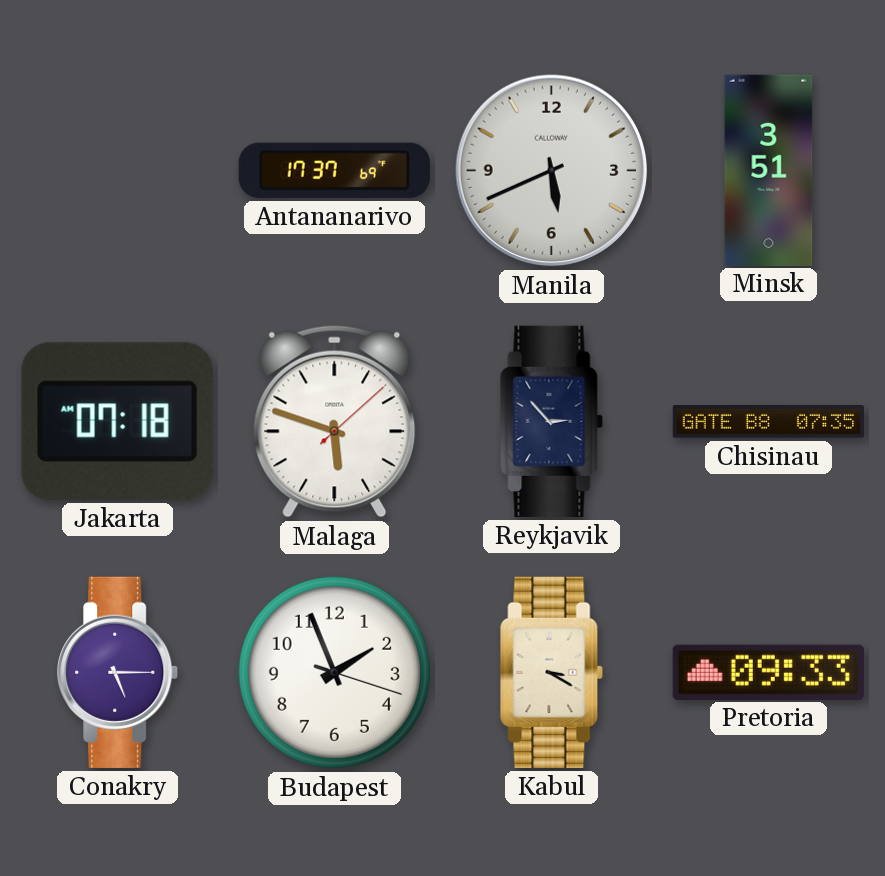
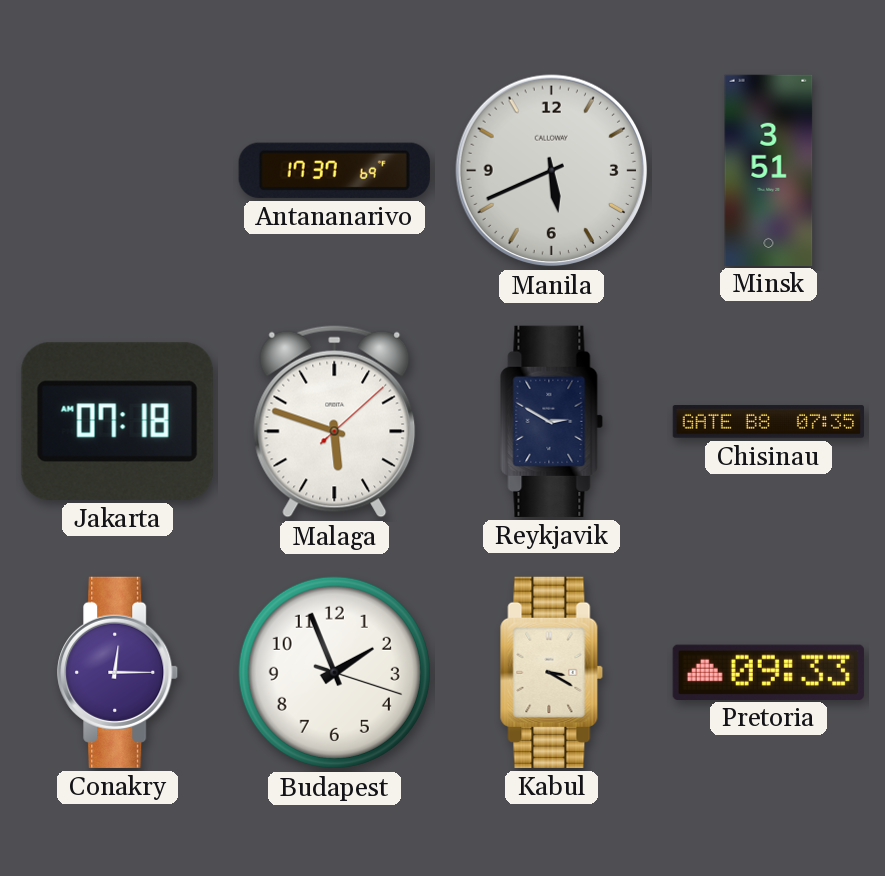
Reykjavik: 2:53 -> 2:50 (552, 421)
Conakry: 5:15 -> 12:15 (118, 672)
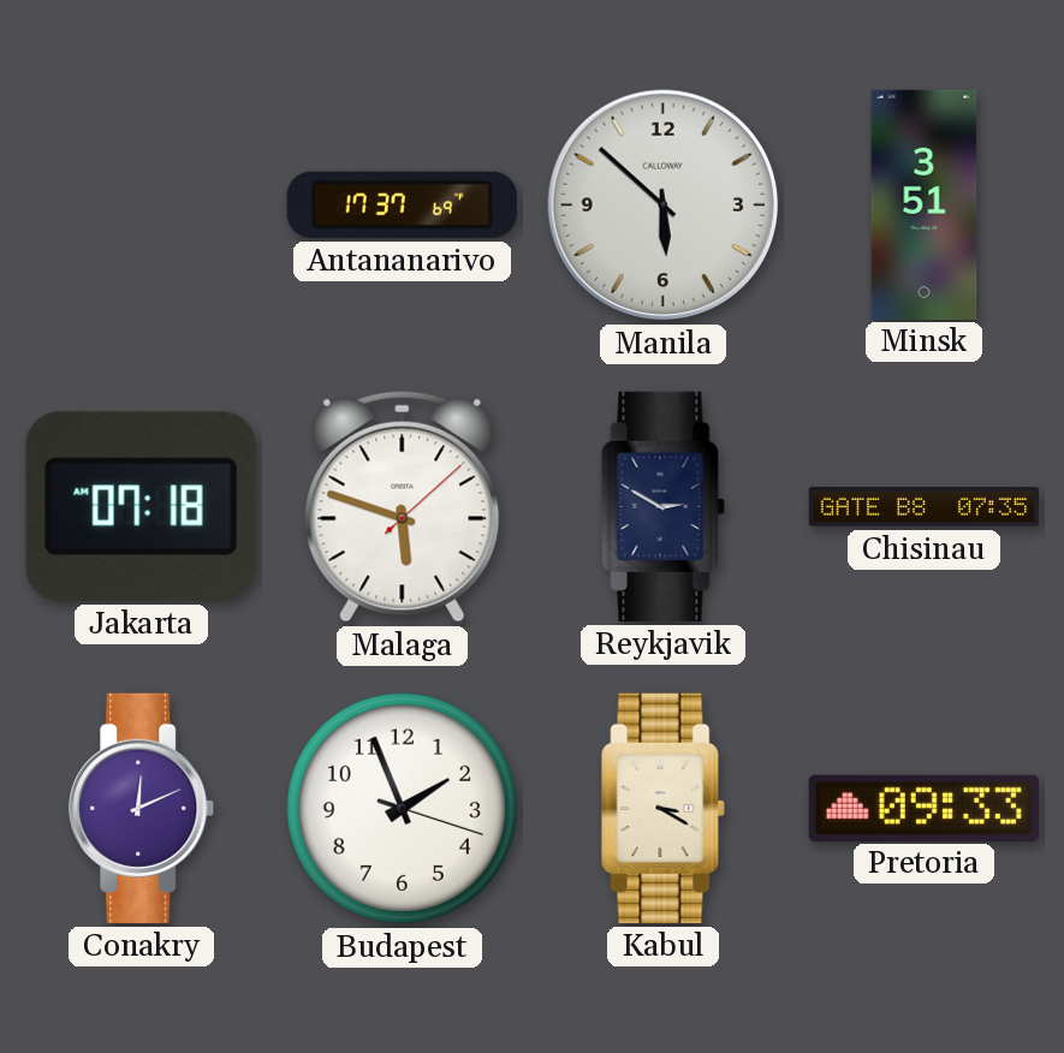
Manila: 5:41 -> 5:52 (664, 206)
Conakry: 12:15 -> 12:11 (142, 808)
